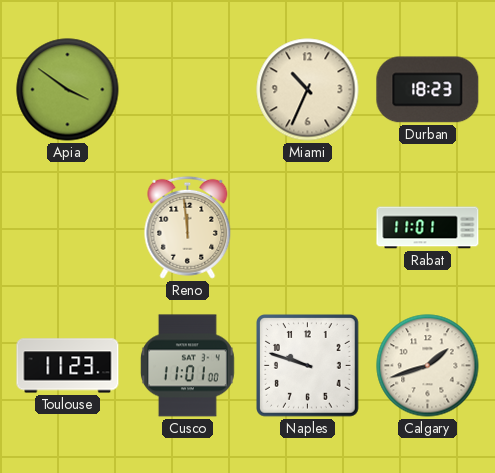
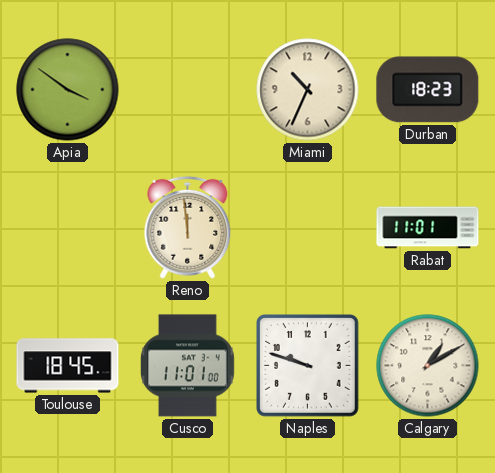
Toulouse: 11:23 -> 18:45 (68, 366)
Calgary: 1:42 -> 1:10 (428, 366)
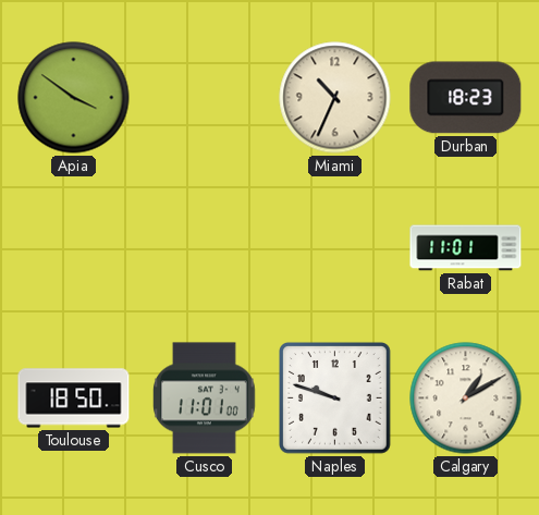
Reno: 11:59 -> none (188, 227)
Toulouse: 18:45 -> 18:50 (74, 398)
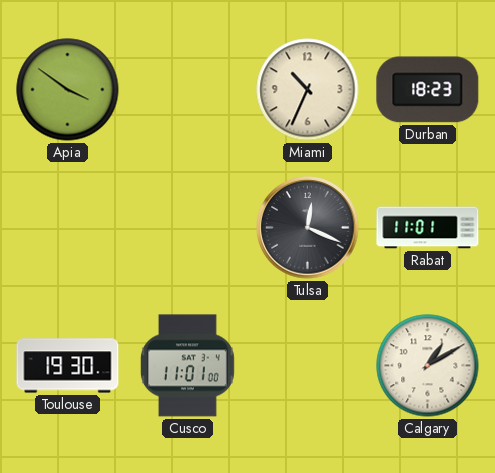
Tulsa: none -> 12:19 (308, 228)
Toulouse: 18:50 -> 19:30 (68, 366)
Naples: 9:48 -> none (335, 398)
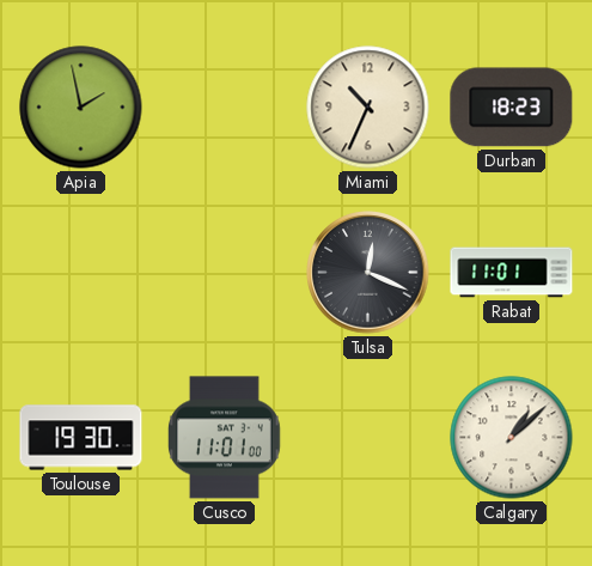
Apia: 3:51 -> 1:58 (81, 108)
Calgary: 1:10 -> 1:08 (512, 438)
